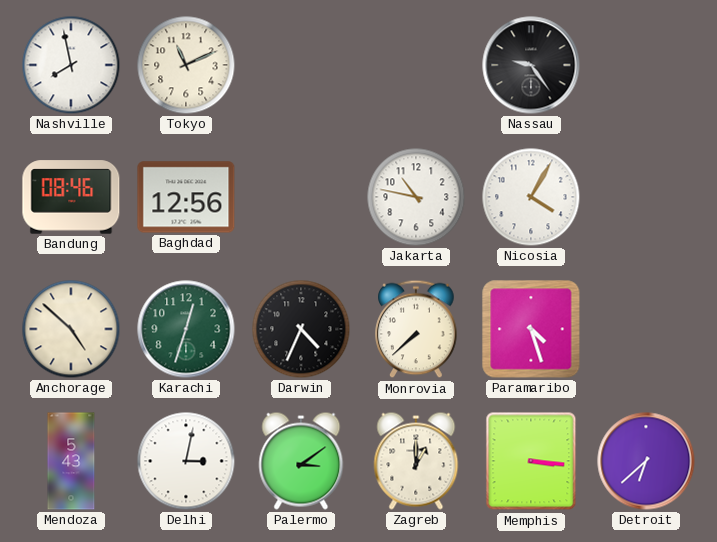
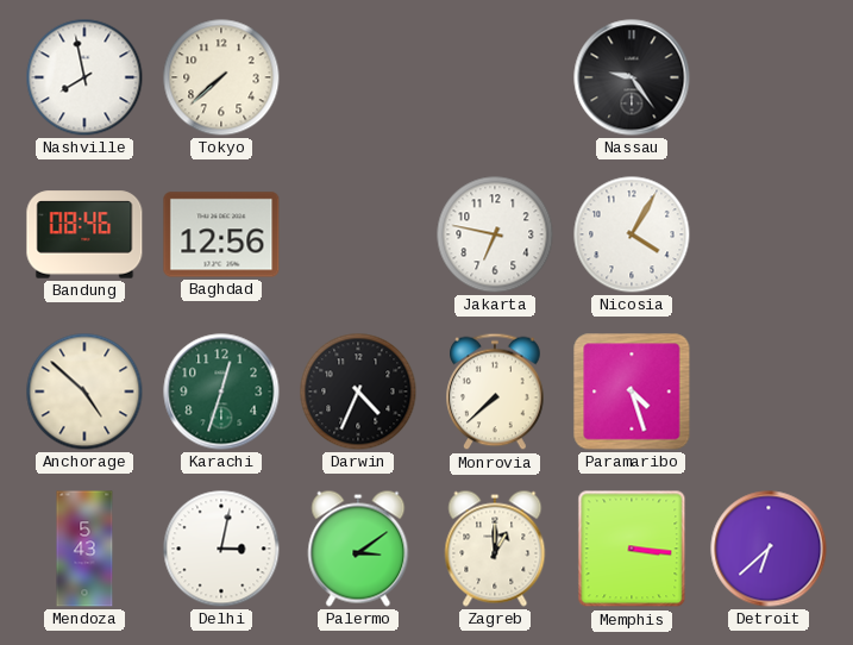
Tokyo: 11:11 -> 7:38 (221, 77)
Jakarta: 10:47 -> 6:47 (495, 234)
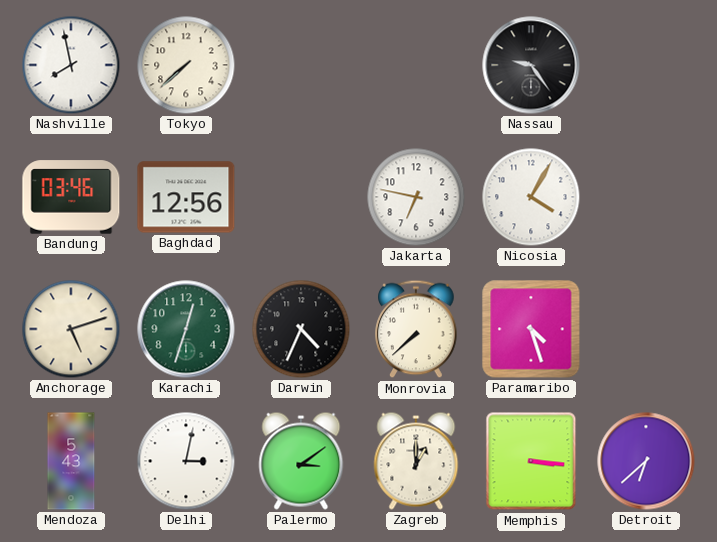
Bandung: 08:46 -> 03:46 (71, 197)
Anchorage: 4:52 -> 5:12 (71, 329)
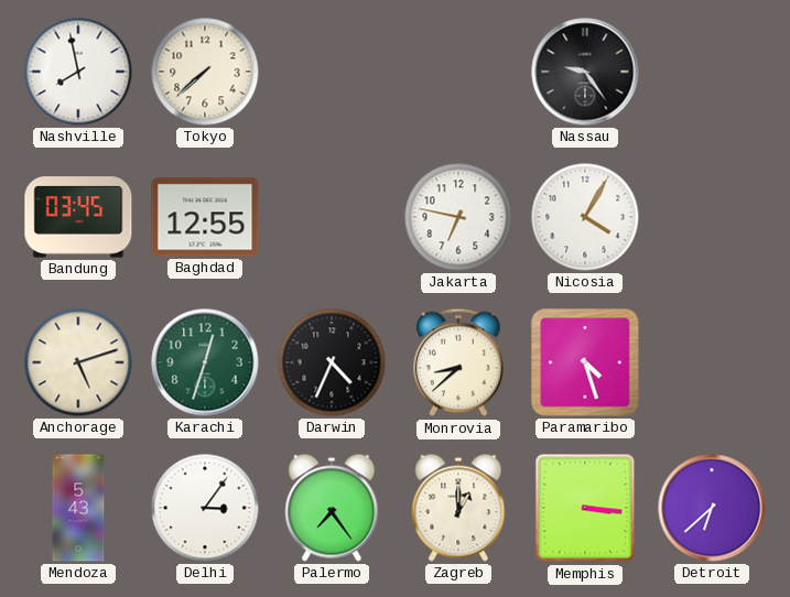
Bandung: 03:46 -> 03:45 (78, 217)
Baghdad: 12:56 -> 12:55 (205, 217)
Monrovia: 7:38 -> 8:38 (458, 362)
Delhi: 3:02 -> 3:06 (205, 508)
Palermo: 3:09 -> 7:24 (332, 508)
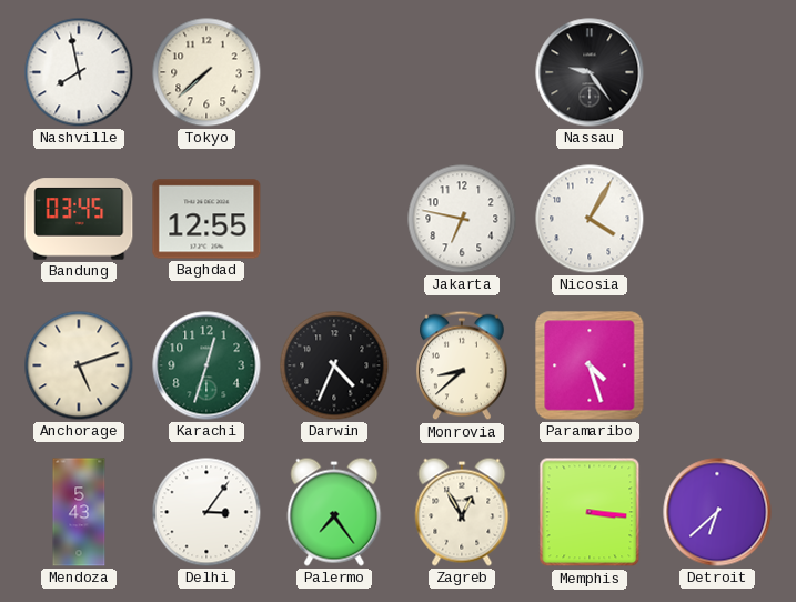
Zagreb: 1:00 -> 12:55 (462, 512)
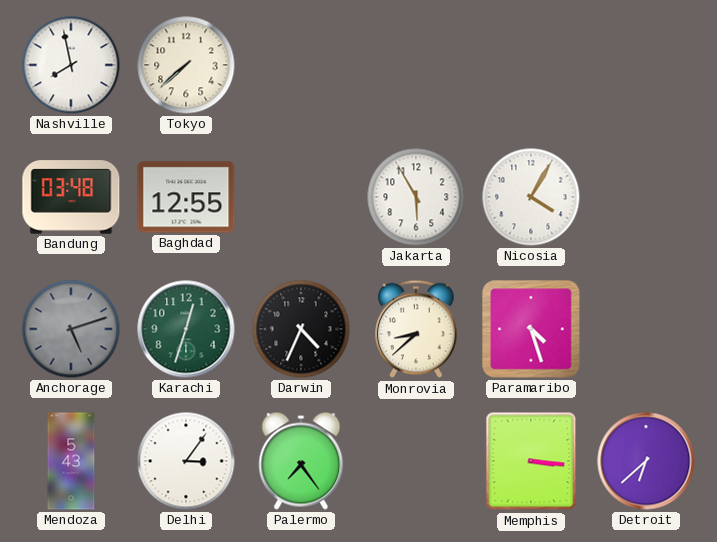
Nassau: 9:24 -> none (590, 72)
Bandung: 03:45 -> 03:48 (71, 197)
Jakarta: 6:47 -> 5:55 (416, 197)
Anchorage dial: cream -> grey (71, 329)
Zagreb: 12:55 -> none (462, 512)
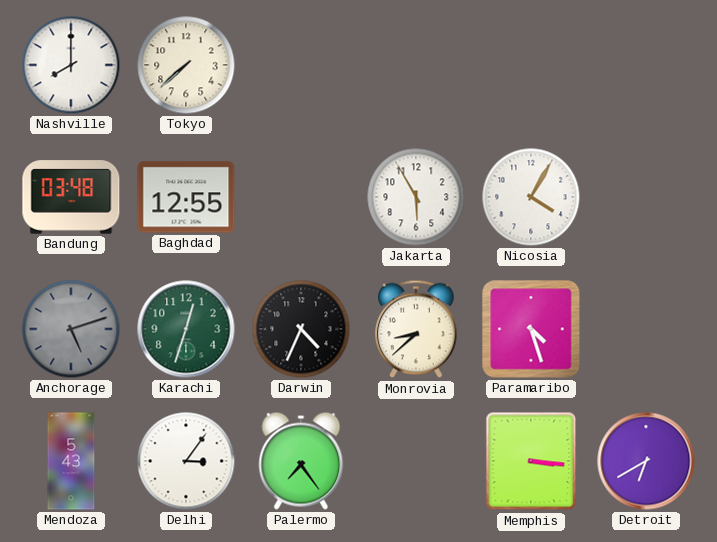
Nashville: 7:58 -> 8:00 (71, 65)
Detroit: 6:38 -> 6:40 (646, 461)
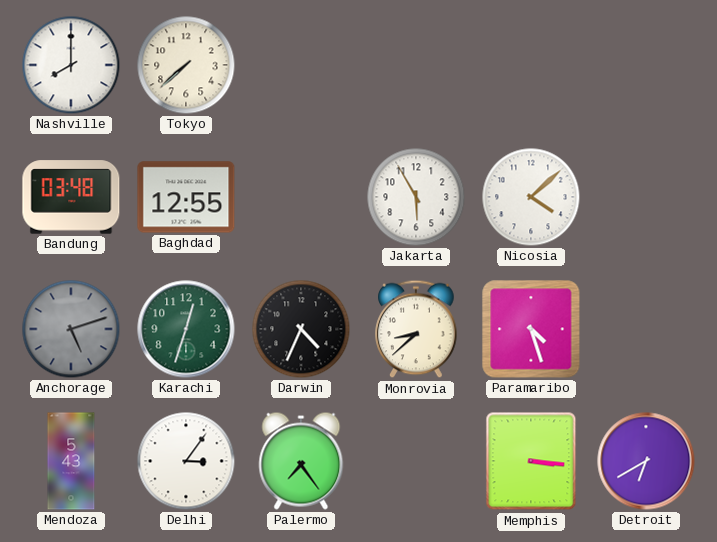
Nicosia: 4:05 -> 4:08 (531, 197)
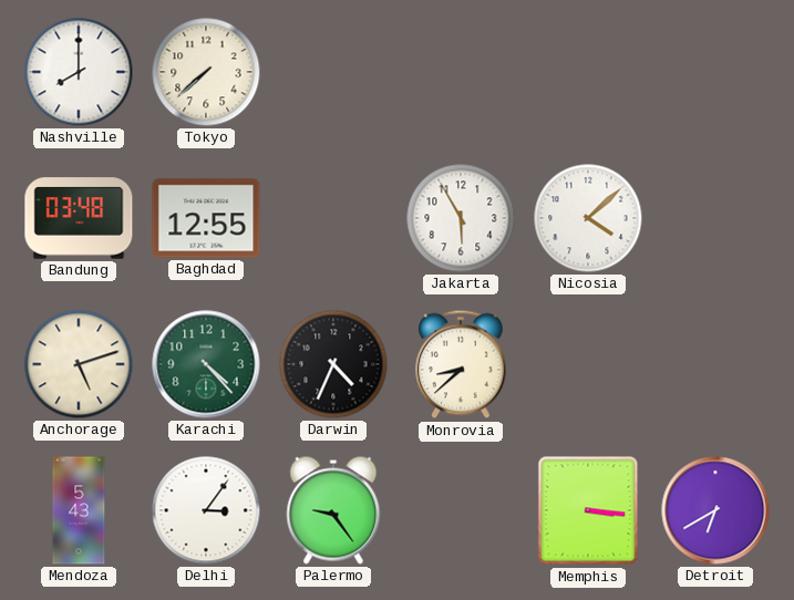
Anchorage dial: grey -> cream (79, 364)
Karachi: 12:33 -> 4:23 (206, 364)
Paramaribo: 4:27 -> none (531, 329)
Palermo: 7:24 -> 9:24 (333, 510)
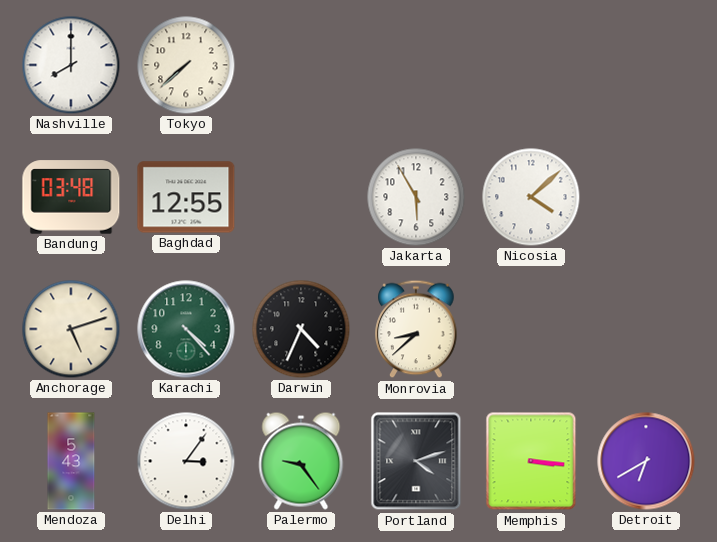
Portland: none -> 4:12 (416, 461)
